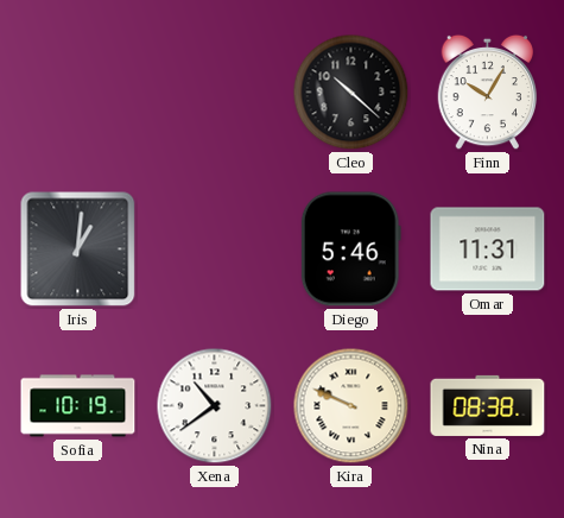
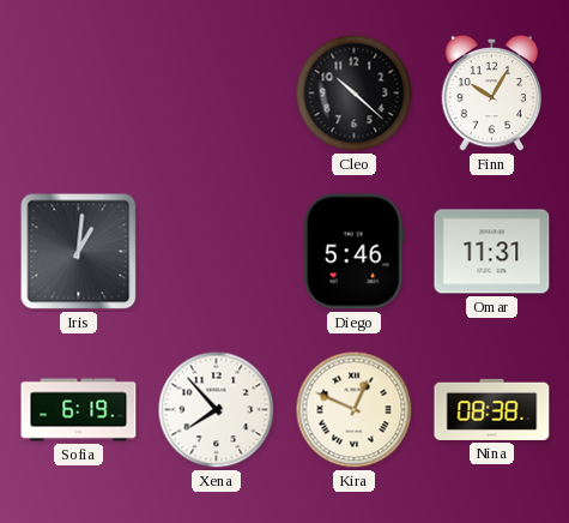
Sofia: 10:19 -> 6:19 (79, 410)
Xena: 10:39 -> 7:53 (217, 410)
Kira: 9:49 -> 12:49 (355, 410)
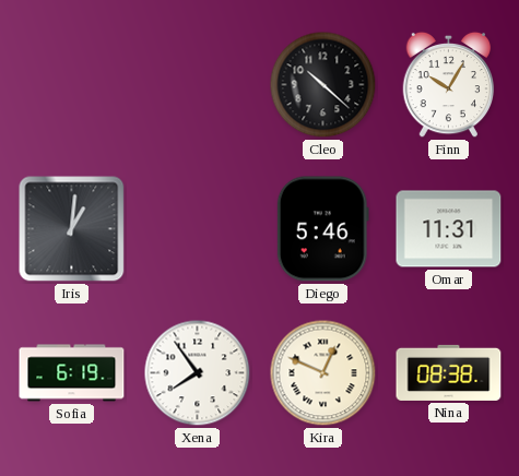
Xena: 7:53 -> 7:54 (198, 373)
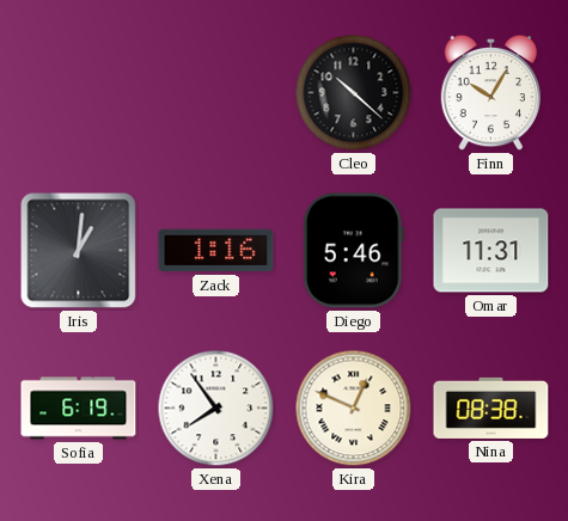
Zack: none -> 1:16 (216, 251)
